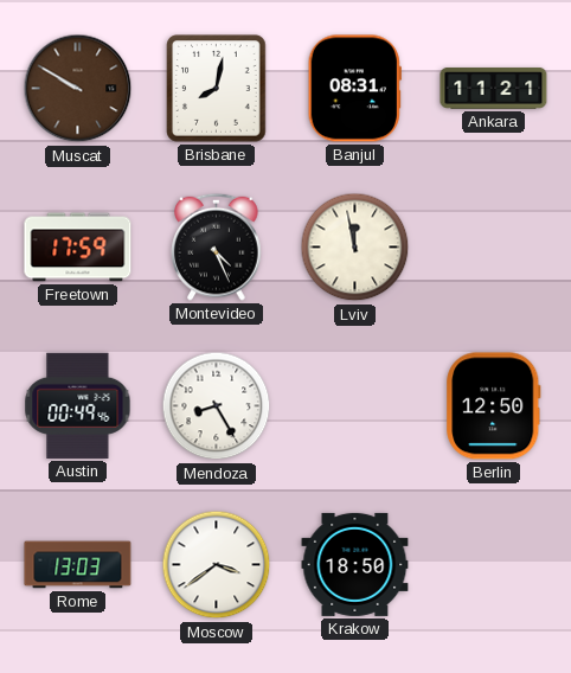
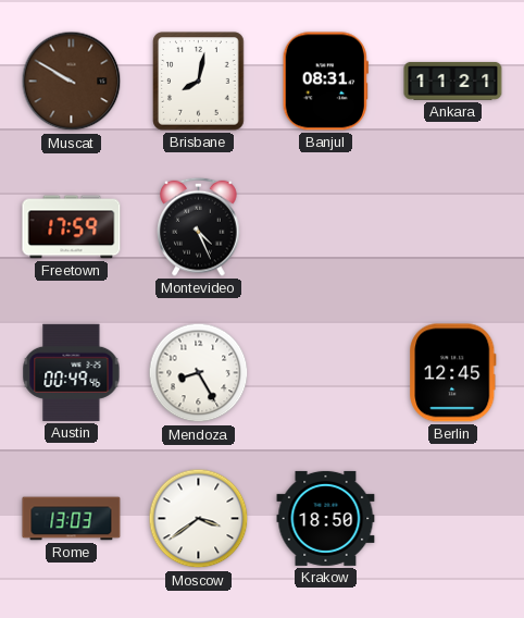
Lviv: 11:58 -> none (355, 248)
Berlin: 12:50 -> 12:45 (453, 373)
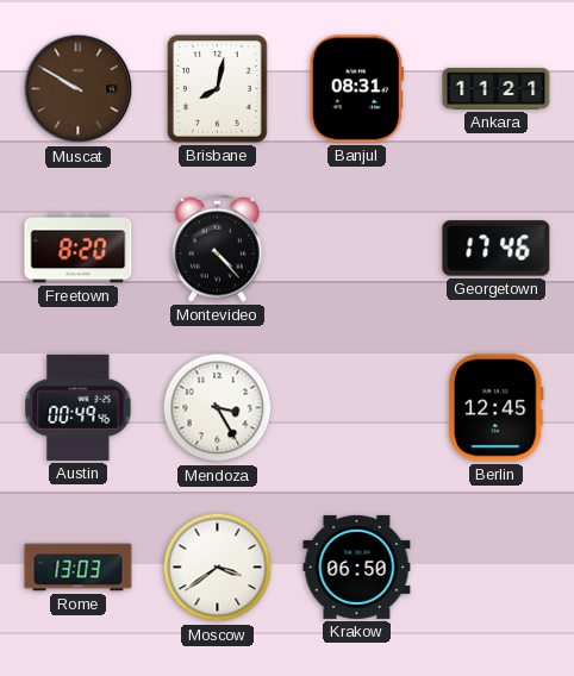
Freetown: 17:59 -> 8:20 (79, 249)
Montevideo: 4:26 -> 4:23 (218, 248)
Georgetown: none -> 17:46 (497, 249)
Mendoza: 8:25 -> 3:25 (218, 408)
Krakow: 18:50 -> 06:50 (357, 567)
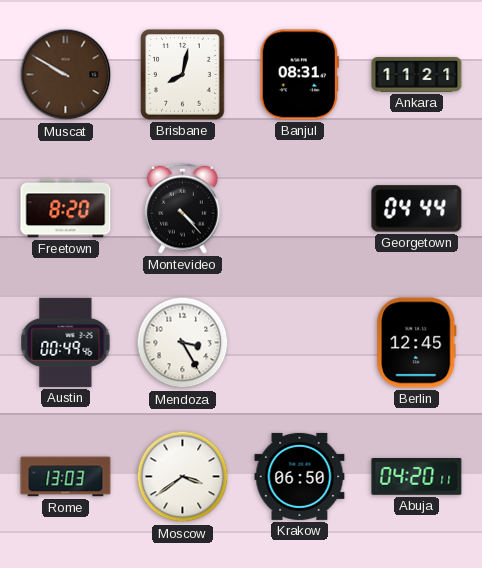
Georgetown: 17:46 -> 04:44 (417, 209)
Abuja: none -> 04:20 (417, 477)
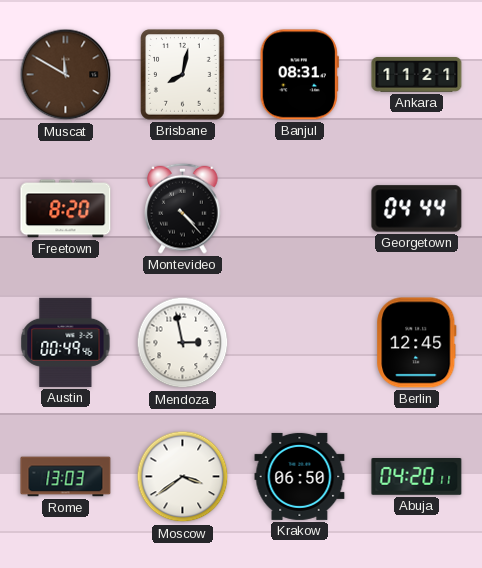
Muscat: 9:50 -> 11:50 (66, 75)
Mendoza: 3:25 -> 2:58 (183, 343)
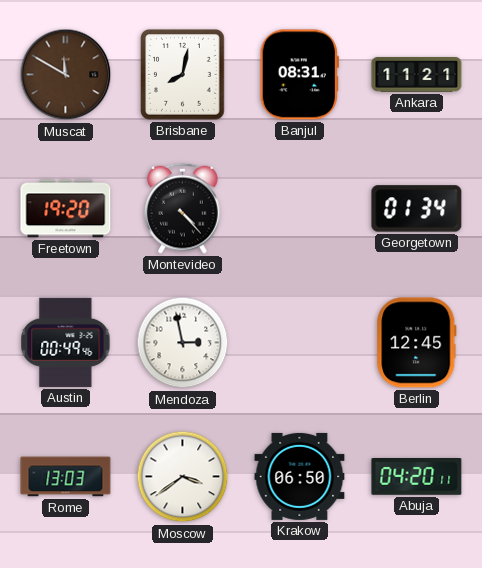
Freetown: 8:20 -> 19:20 (66, 209)
Georgetown: 04:44 -> 01:34 (417, 209)
